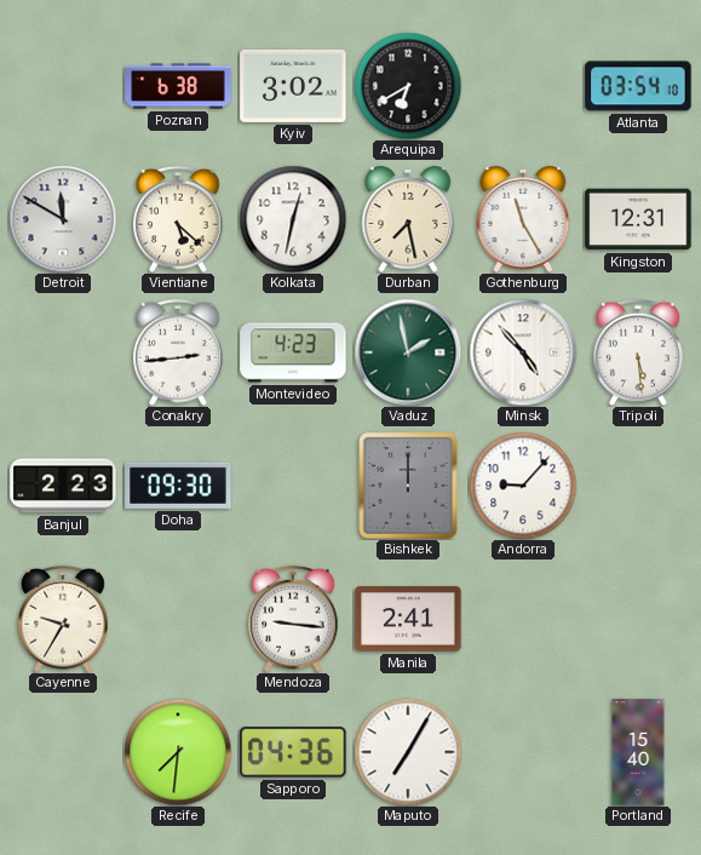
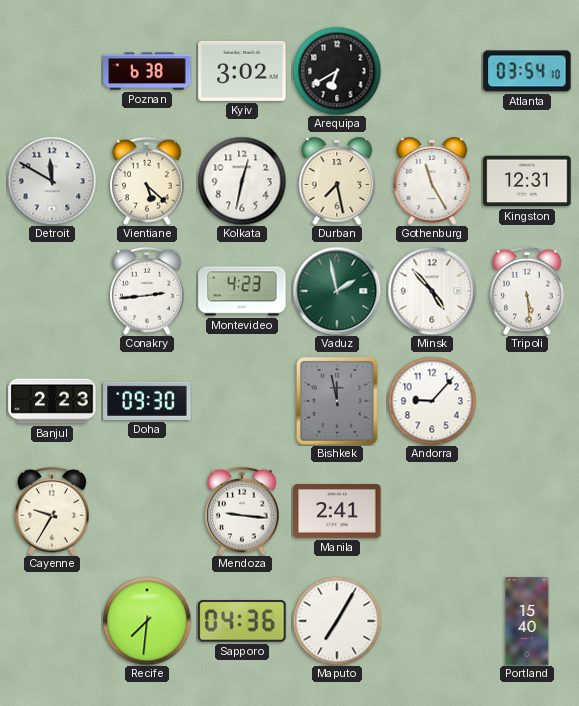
Bishkek: 12:00 -> 11:58 (338, 402)
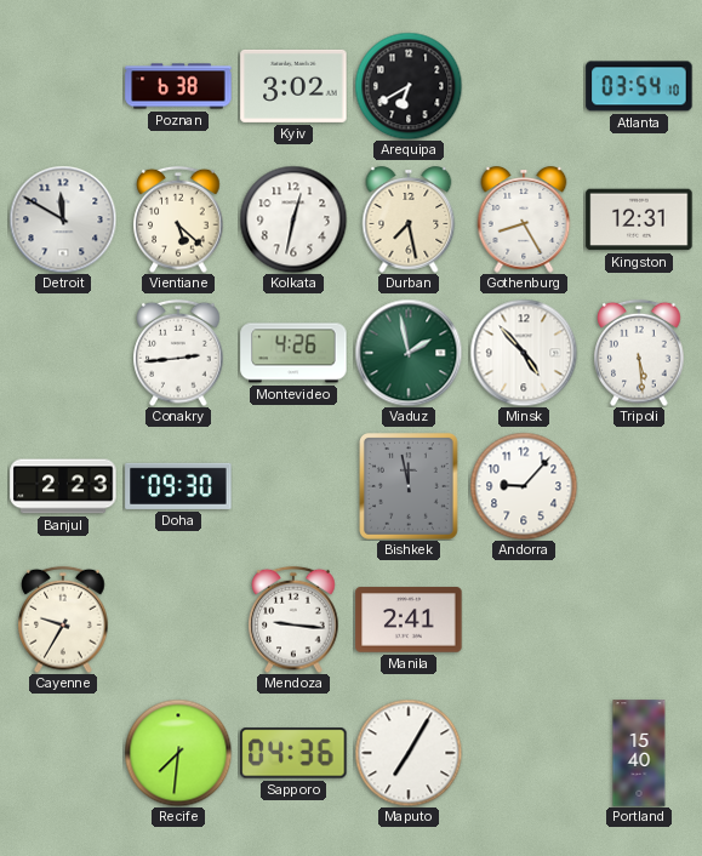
Gothenburg: 11:25 -> 8:25 (524, 219)
Montevideo: 4:23 -> 4:26 (293, 353)
